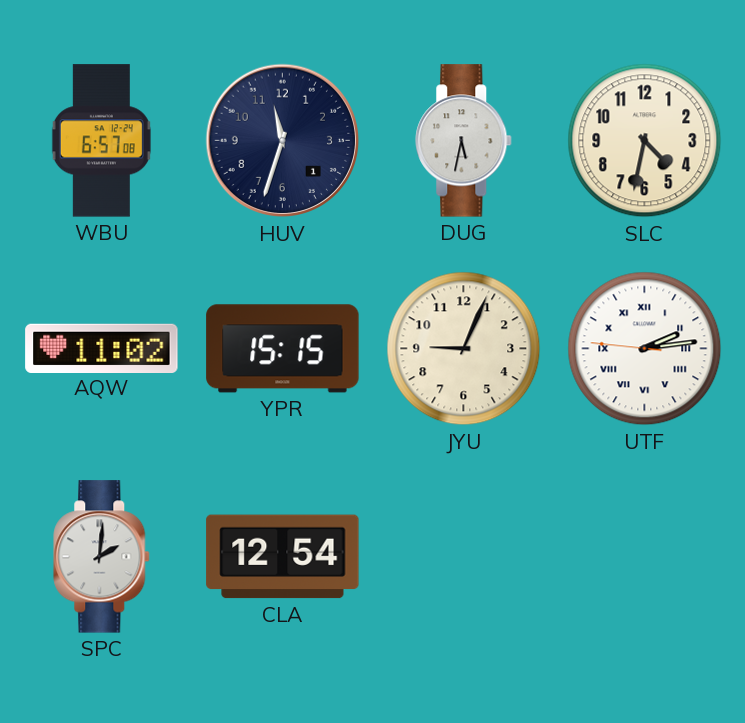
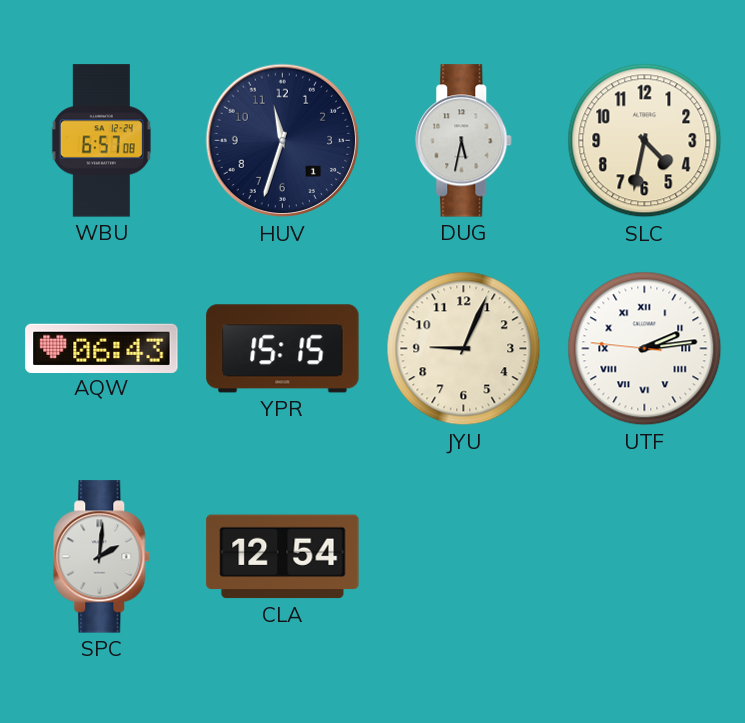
AQW: 11:02 -> 06:43 (102, 348)
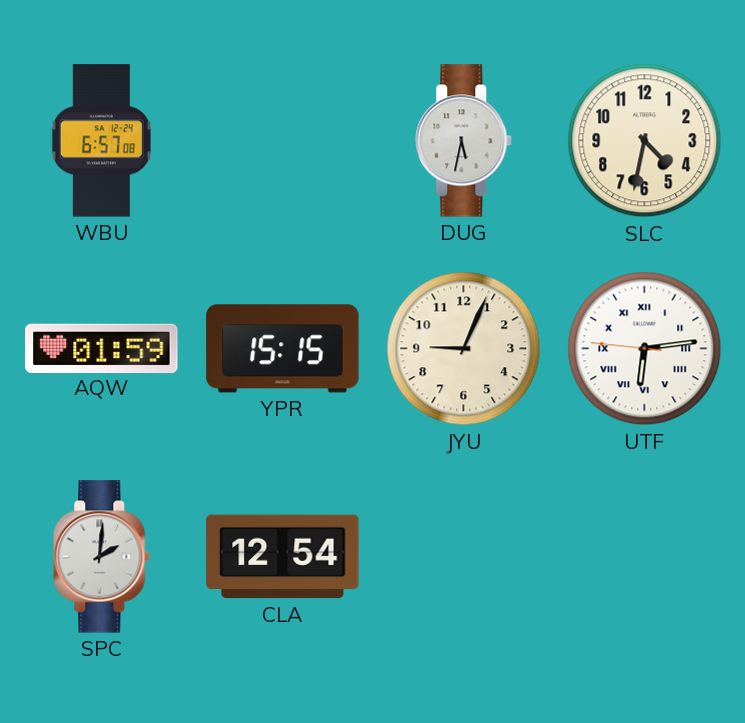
HUV: 11:33 -> none (283, 141)
AQW: 06:43 -> 01:59 (102, 348)
UTF: 2:13 -> 6:13 (645, 349)
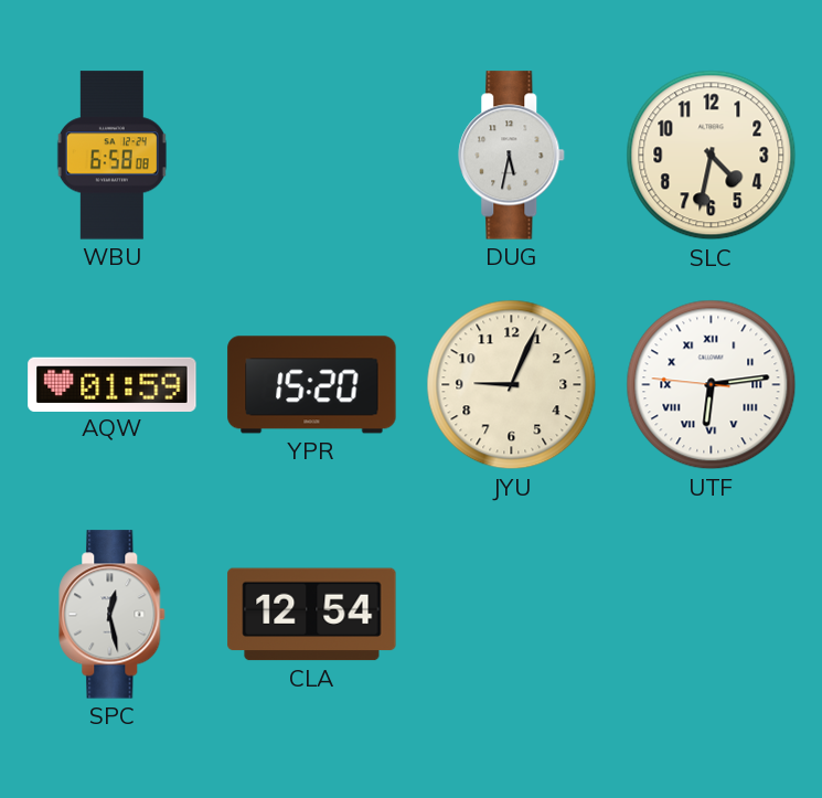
WBU: 6:57 -> 6:58 (111, 156)
YPR: 15:15 -> 15:20 (312, 385)
SPC: 2:01 -> 12:28 (113, 615)
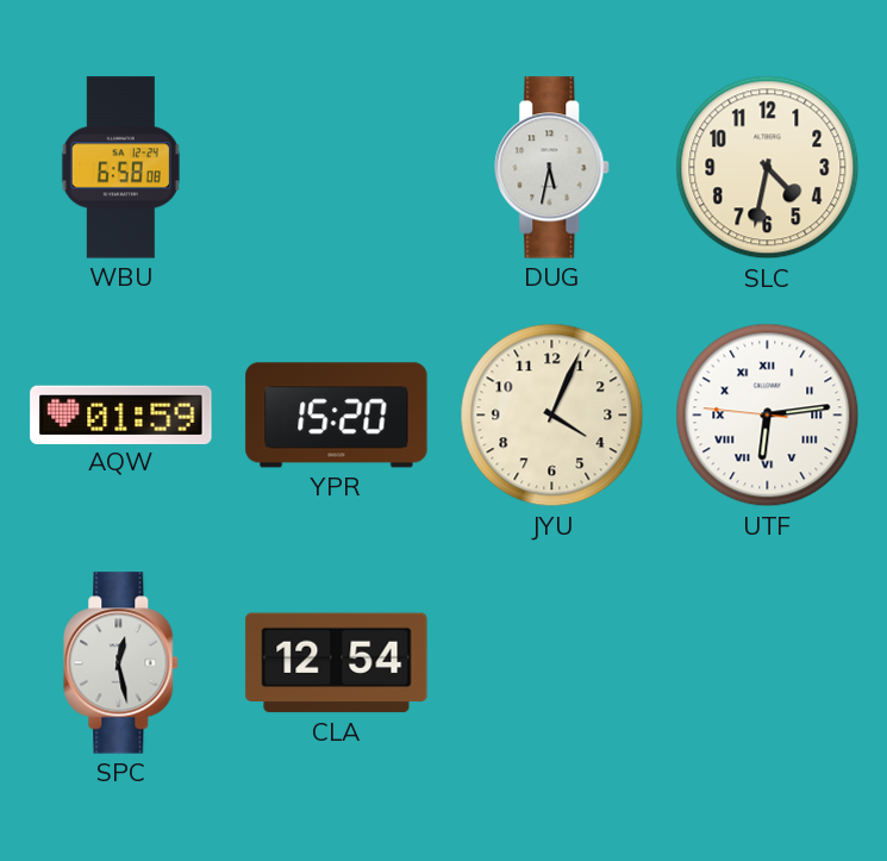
JYU: 9:04 -> 4:04 (552, 416)
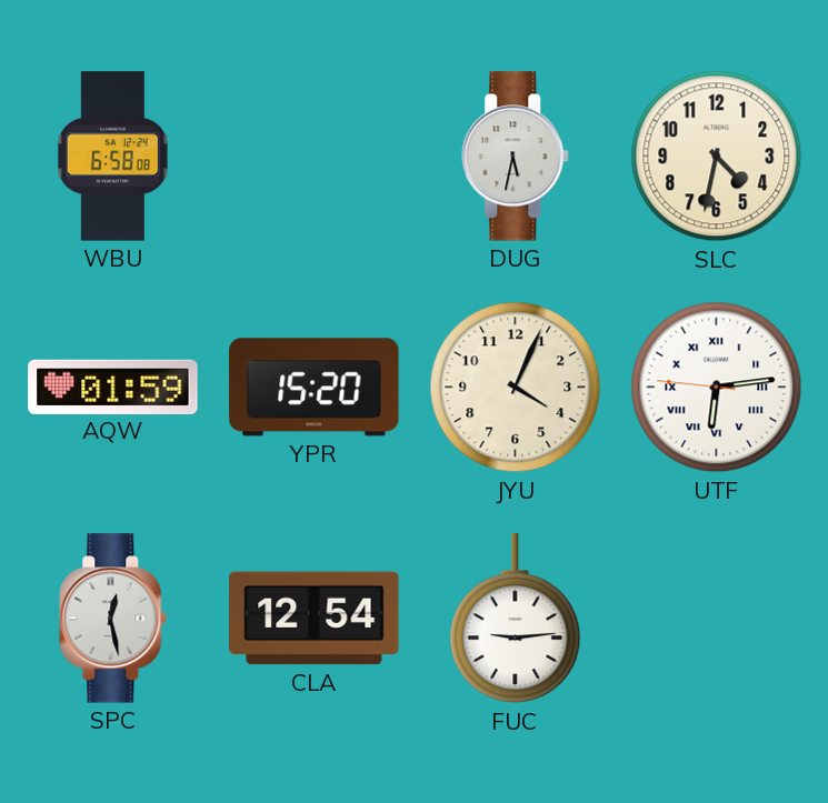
FUC: none -> 9:14 (516, 619)
